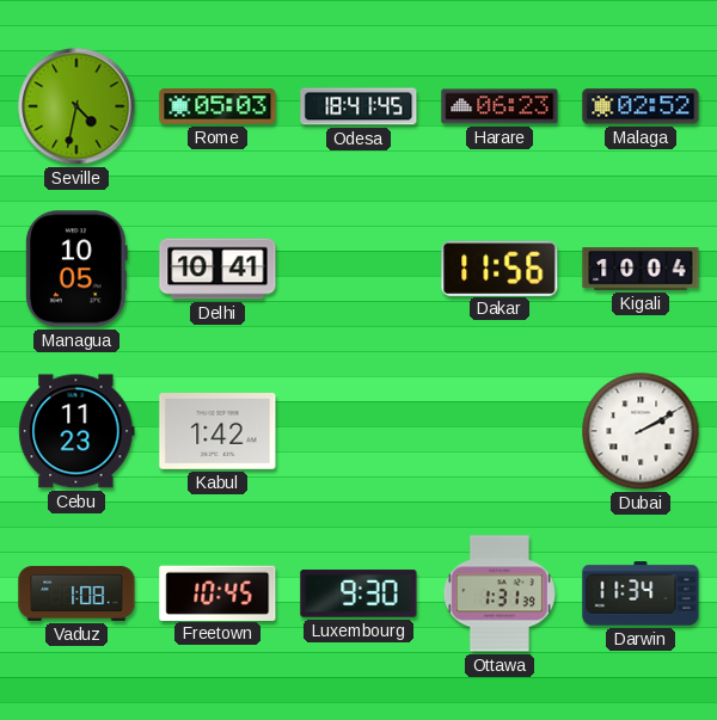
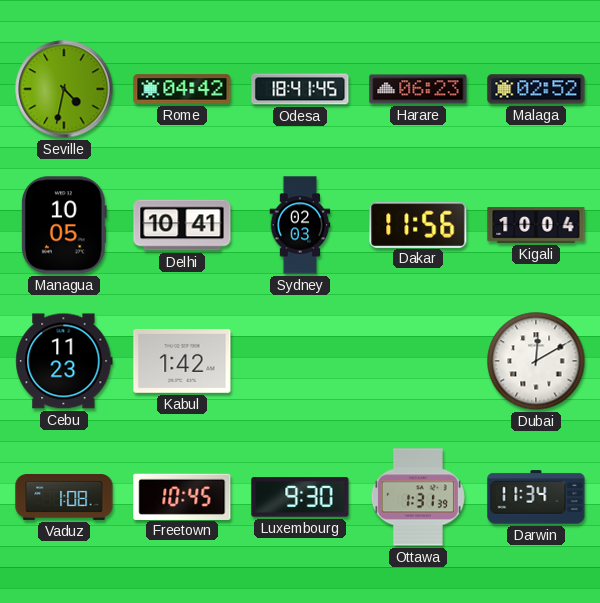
Rome: 05:03 -> 04:42 (182, 89)
Sydney: none -> 02:03 (300, 225)
Dubai: 2:10 -> 12:10 (536, 361)
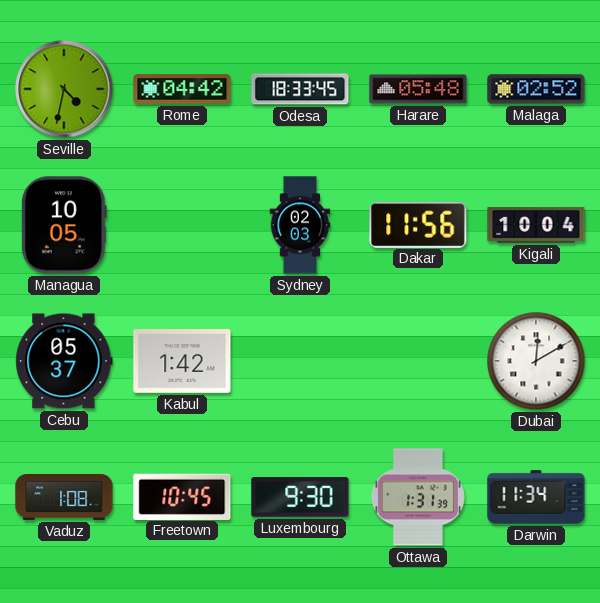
Odesa: 18:41 -> 18:33 (300, 89)
Harare: 06:23 -> 05:48 (418, 89)
Delhi: 10:41 -> none (182, 225)
Cebu: 11:23 -> 05:37 (64, 361)
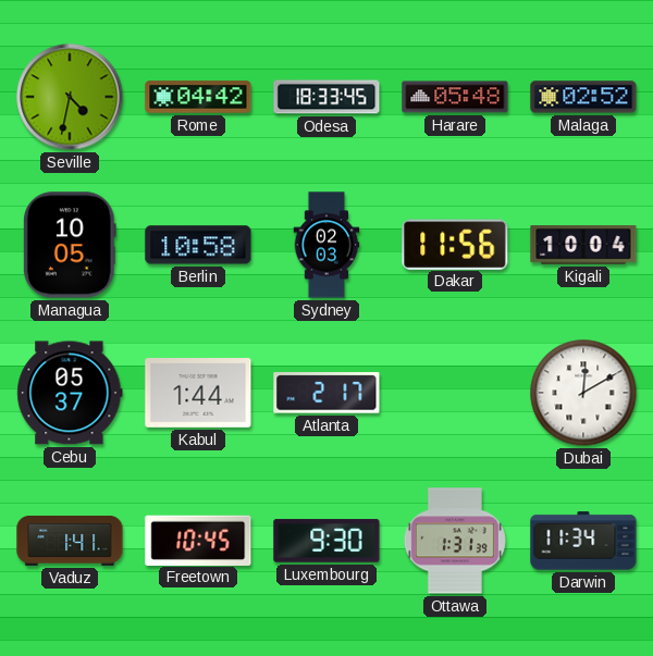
Berlin: none -> 10:58 (198, 245)
Kabul: 1:42 -> 1:44 (198, 394)
Atlanta: none -> 2:17 (326, 393)
Vaduz: 1:08 -> 1:41 (70, 541)
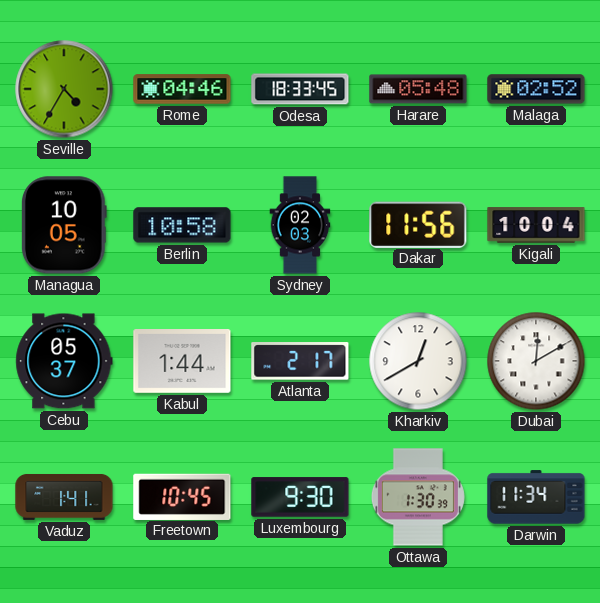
Seville: 4:32 -> 4:35 (64, 89)
Rome: 04:42 -> 04:46 (182, 89)
Kharkiv: none -> 12:40 (418, 361)
Ottawa: 1:31 -> 1:30 (418, 497)
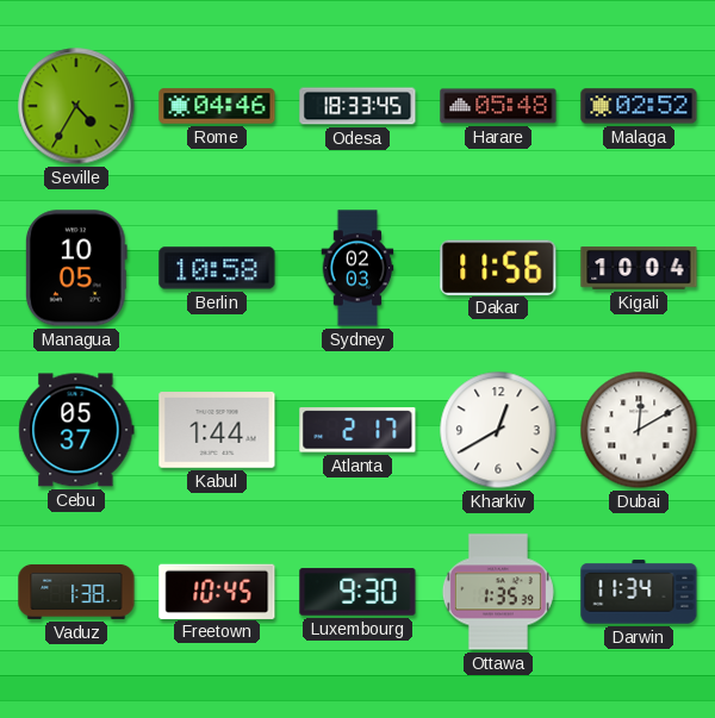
Vaduz: 1:41 -> 1:38 (76, 592)
Ottawa: 1:30 -> 1:35 (498, 592)
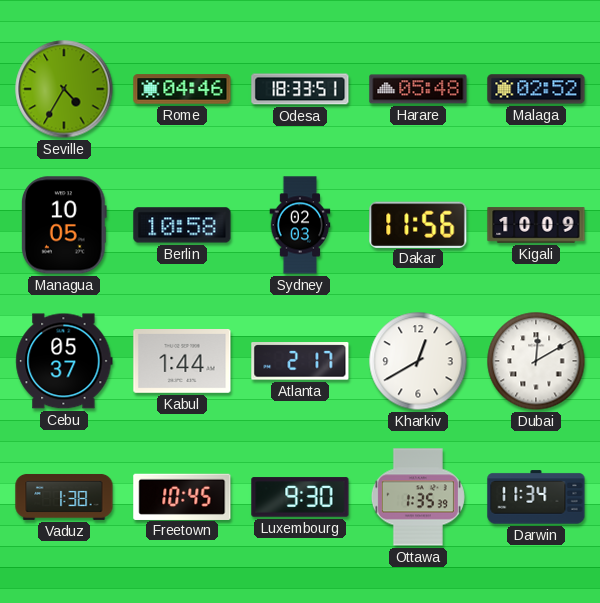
Odesa: 18:33:45 -> 18:33:51 (300, 89)
Kigali: 10:04 -> 10:09 (536, 225)
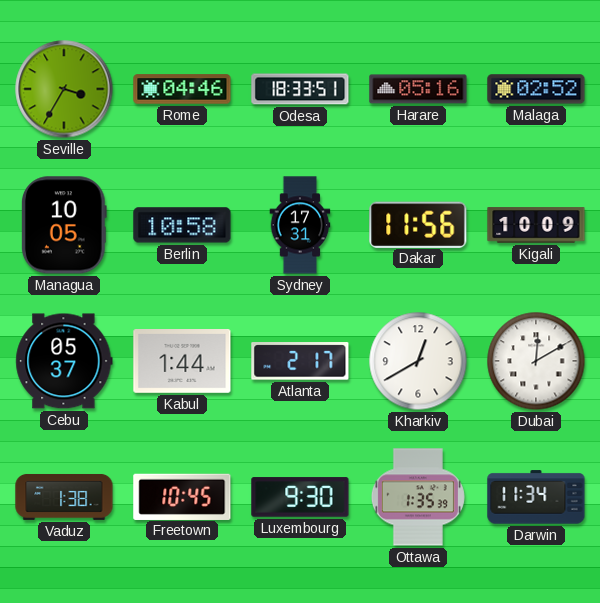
Seville: 4:35 -> 3:35 (64, 89)
Harare: 05:48 -> 05:16 (418, 89)
Sydney: 02:03 -> 17:31 (300, 225)
